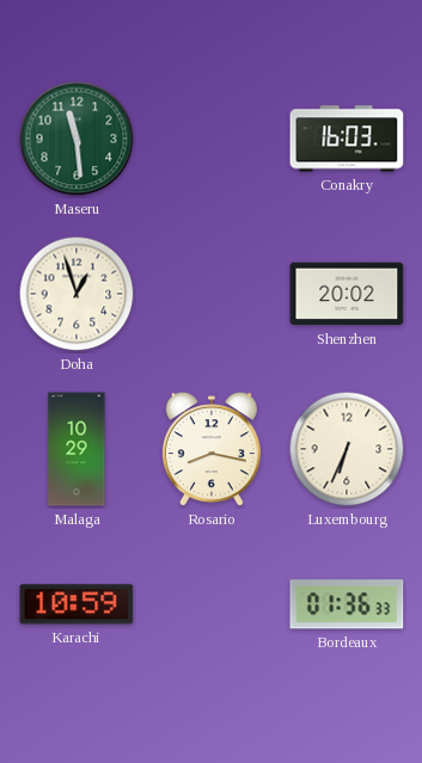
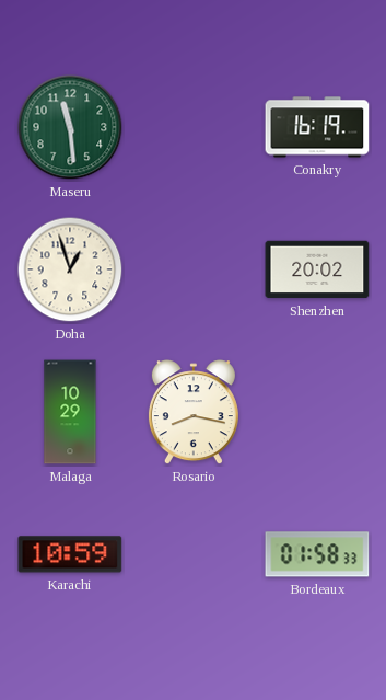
Conakry: 16:03 -> 16:19 (317, 127)
Luxembourg: 6:34 -> none (347, 449)
Bordeaux: 01:36 -> 01:58 (317, 554)
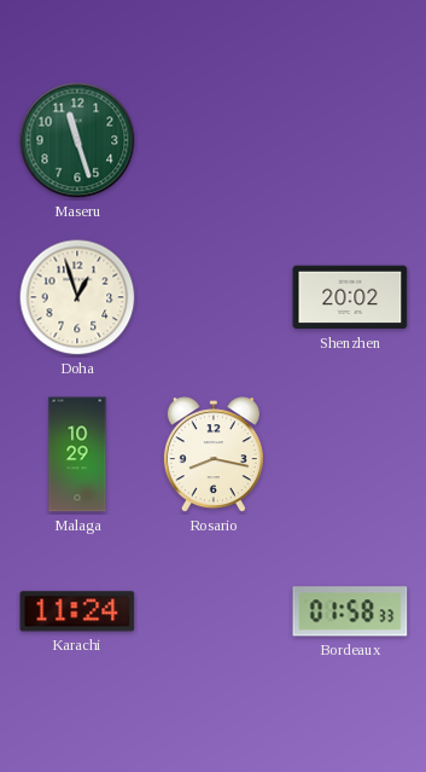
Maseru: 11:29 -> 11:27 (77, 140)
Conakry: 16:19 -> none (317, 127)
Karachi: 10:59 -> 11:24 (77, 611)
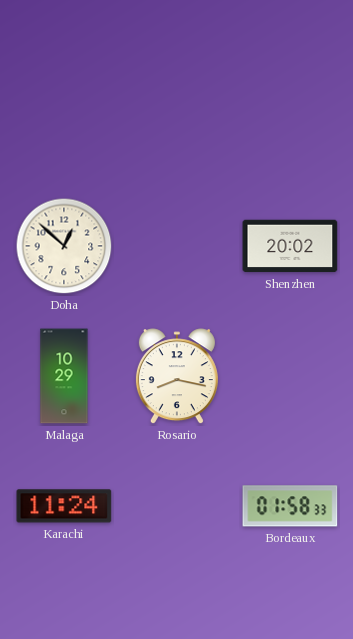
Maseru: 11:27 -> none (77, 140)
Doha: 12:57 -> 12:52 (64, 246)
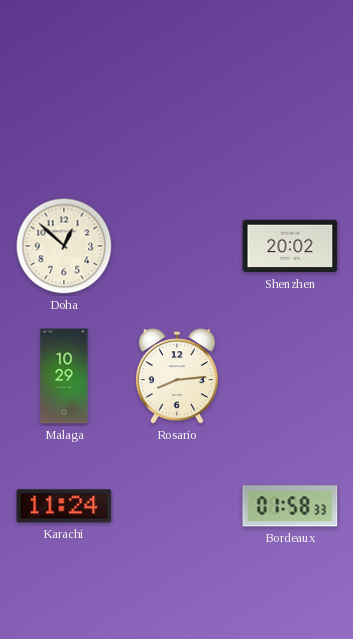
Rosario: 8:17 -> 8:14 (177, 377)
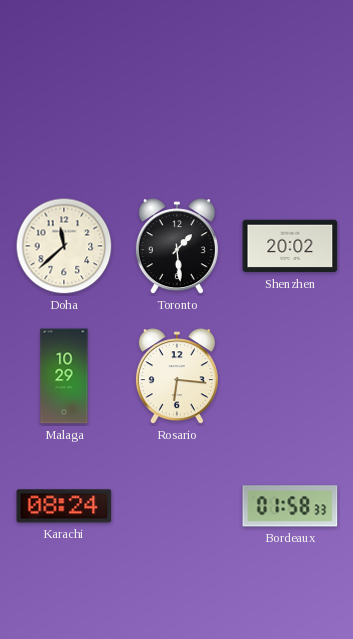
Doha: 12:52 -> 11:38 (64, 246)
Toronto: none -> 1:29 (177, 247)
Rosario: 8:14 -> 6:16 (177, 377)
Karachi: 11:24 -> 08:24 (64, 506)
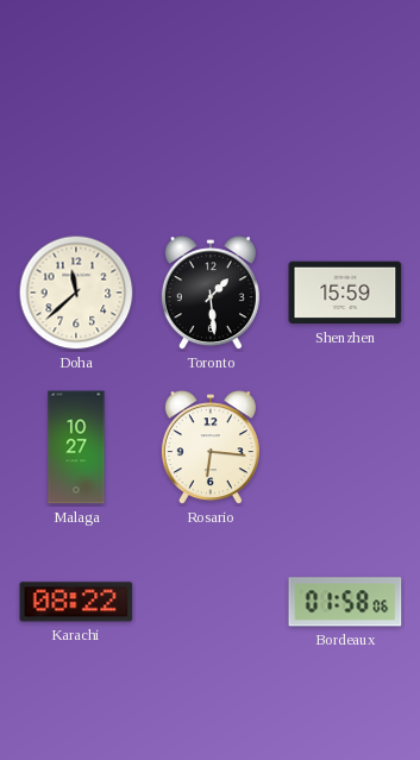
Shenzhen: 20:02 -> 15:59 (345, 293)
Malaga: 10:29 -> 10:27 (76, 447)
Karachi: 08:24 -> 08:22 (76, 602)
Bordeaux: 01:58:33 -> 01:58:06 (345, 602)
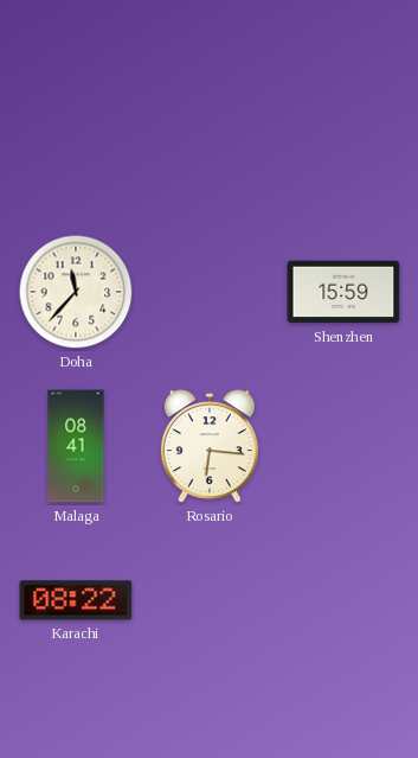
Doha: 11:38 -> 11:37 (76, 292)
Toronto: 1:29 -> none (211, 294)
Malaga: 10:27 -> 08:41 (76, 446)
Bordeaux: 01:58 -> none (345, 602)
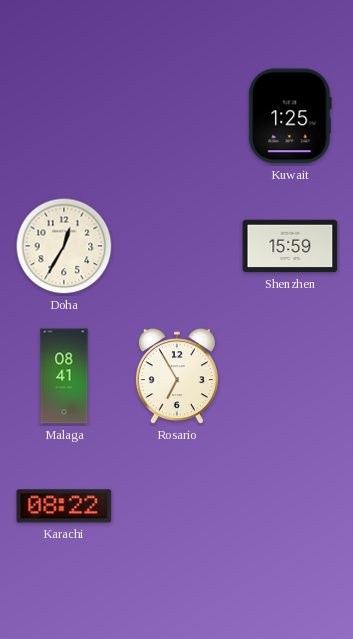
Kuwait: none -> 1:25 (290, 116)
Doha: 11:37 -> 12:35 (64, 246)
Rosario: 6:16 -> 6:55 (177, 377)
